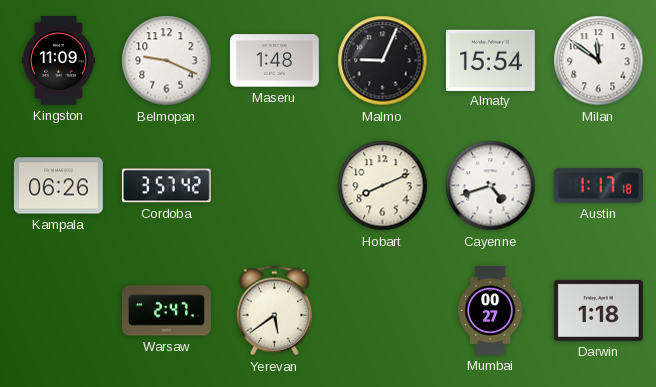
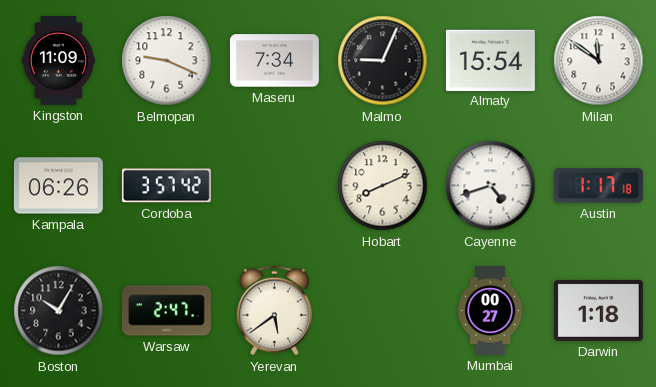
Maseru: 1:48 -> 7:34 (274, 61)
Boston: none -> 10:05 (59, 311)
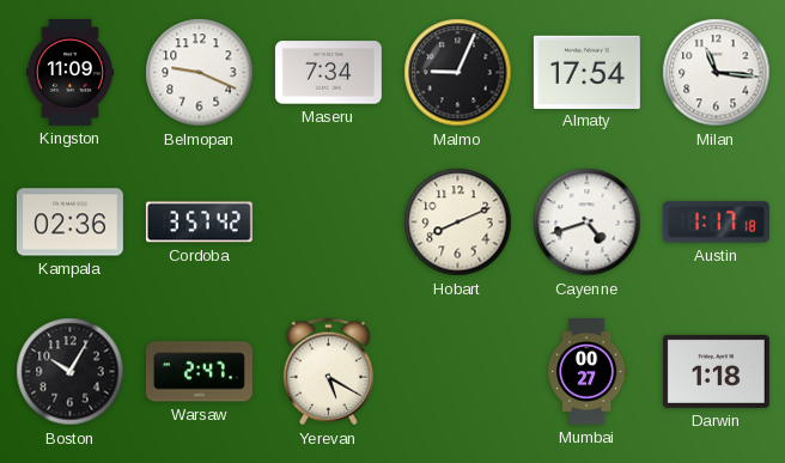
Almaty: 15:54 -> 17:54 (586, 72)
Milan: 11:51 -> 11:16 (717, 73)
Kampala: 06:26 -> 02:36 (69, 223)
Yerevan: 5:39 -> 5:20 (328, 372)
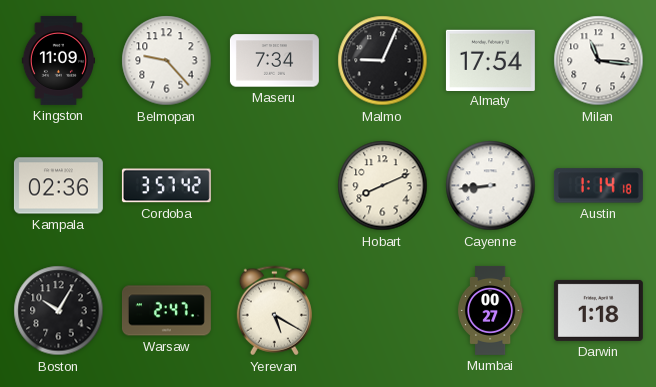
Belmopan: 9:19 -> 9:23 (167, 61)
Cayenne: 4:42 -> 8:44 (491, 186)
Austin: 1:17 -> 1:14 (598, 186)
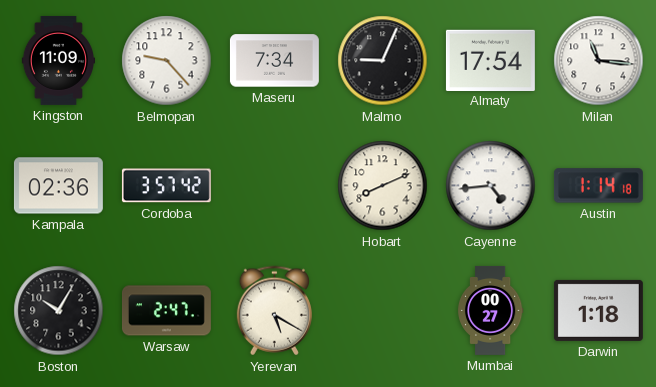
Cayenne: 8:44 -> 4:44 (491, 186)
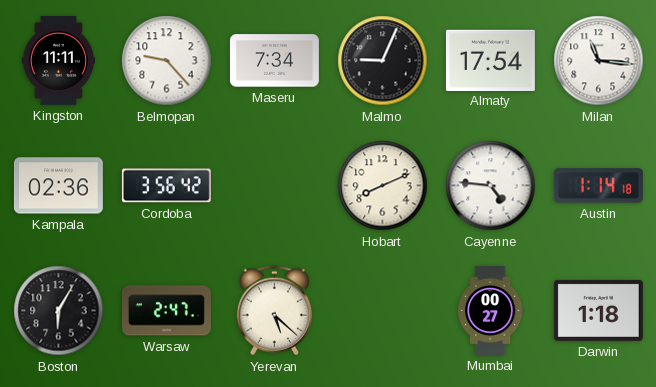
Kingston: 11:09 -> 11:11 (58, 60)
Cordoba: 3:57 -> 3:56 (166, 186)
Cayenne: 4:44 -> 4:46 (491, 186)
Boston: 10:05 -> 6:05 (59, 311)
Yerevan: 5:20 -> 5:22 (274, 311)
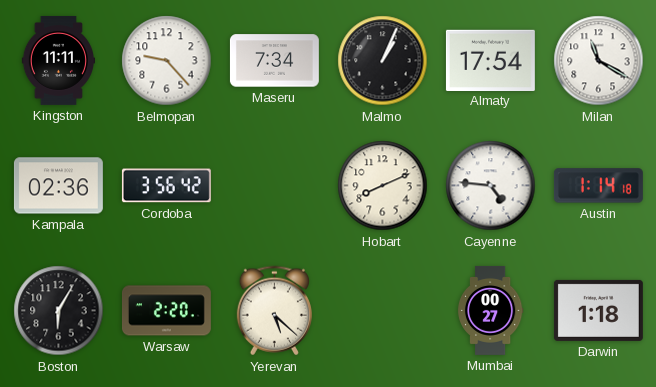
Malmo: 9:04 -> 1:04 (383, 61)
Milan: 11:16 -> 11:20 (599, 61)
Warsaw: 2:47 -> 2:20 (166, 311)
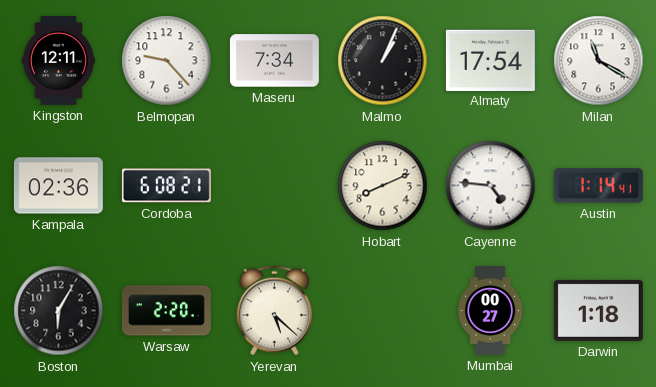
Kingston: 11:11 -> 12:11 (58, 60)
Cordoba: 3:56 -> 6:08 (166, 186)
Austin: 1:14:18 -> 1:14:41 (598, 186)
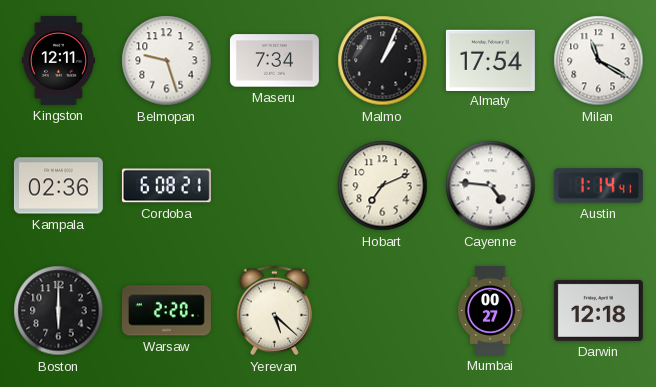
Belmopan: 9:23 -> 9:27 (167, 61)
Hobart: 8:11 -> 7:11 (383, 186)
Boston: 6:05 -> 6:00 (59, 311)
Darwin: 1:18 -> 12:18 (598, 310)
